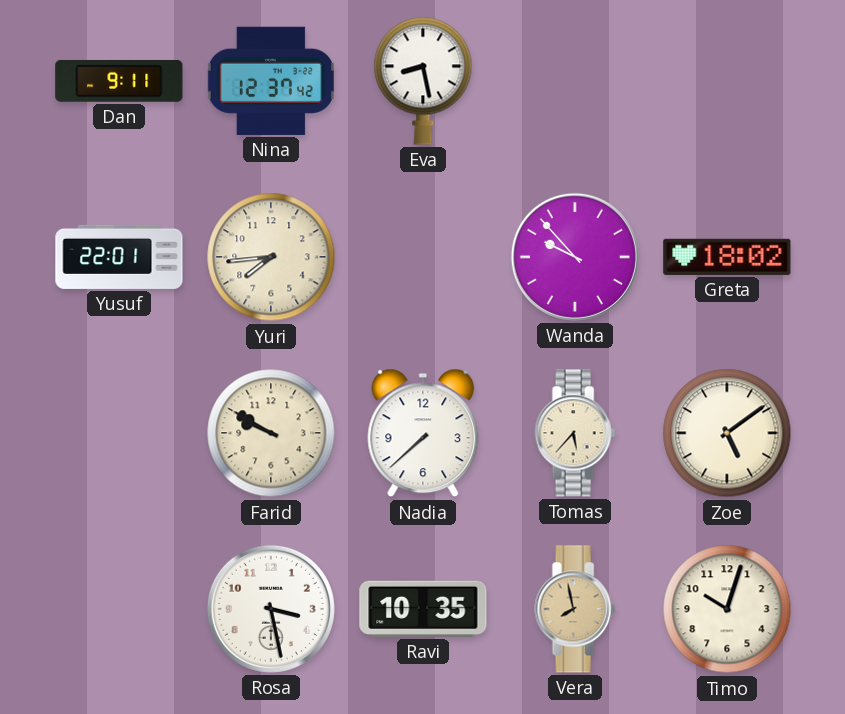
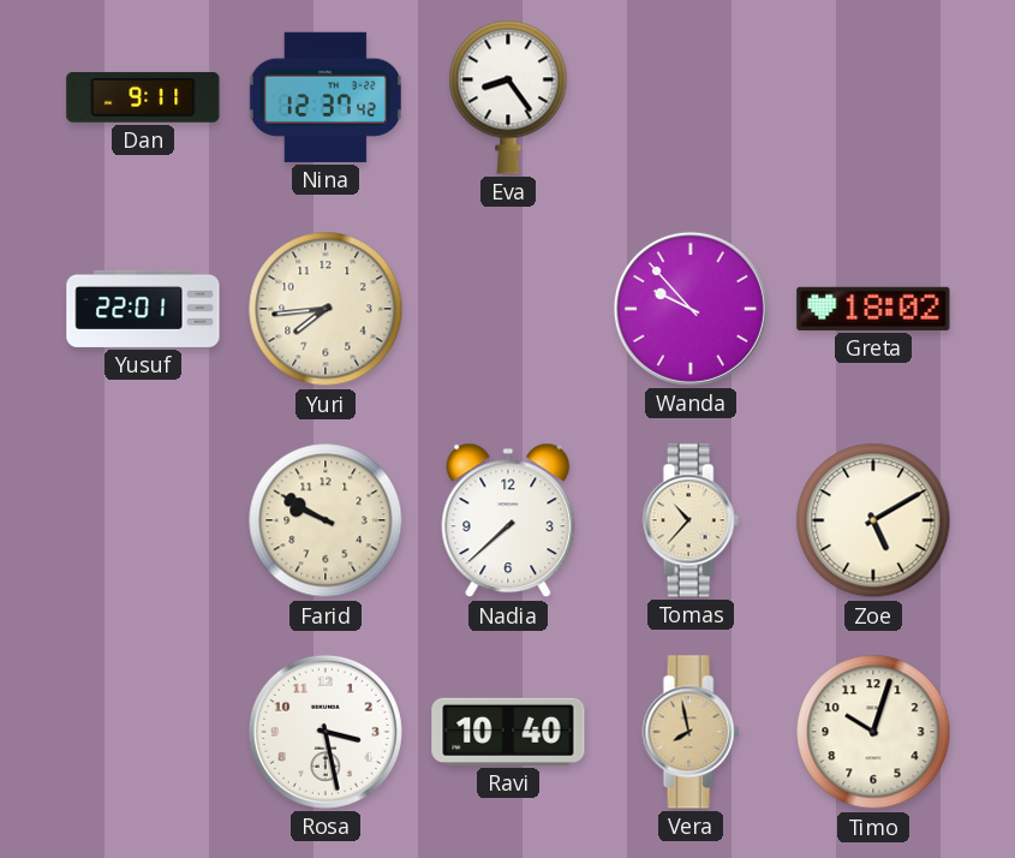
Eva: 8:28 -> 8:24 (508, 97)
Tomas: 5:37 -> 10:37 (691, 520)
Zoe: 5:09 -> 5:10 (873, 520)
Ravi: 10:35 -> 10:40 (508, 732)
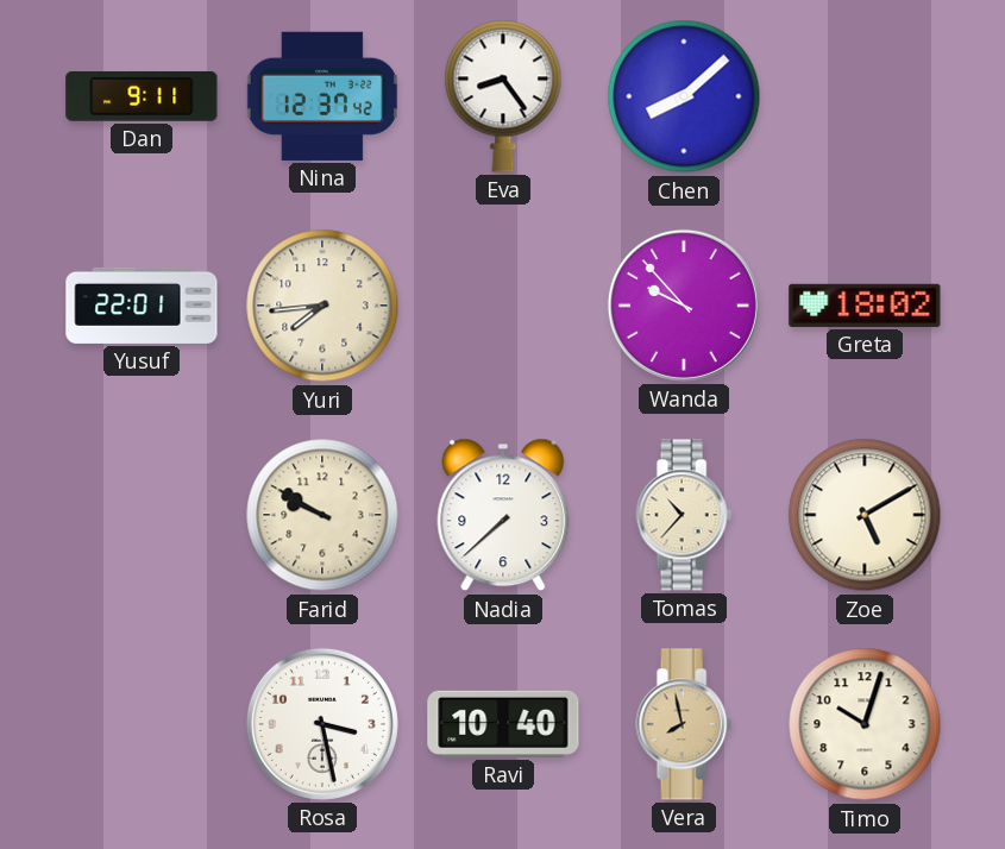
Chen: none -> 8:08 (684, 96)
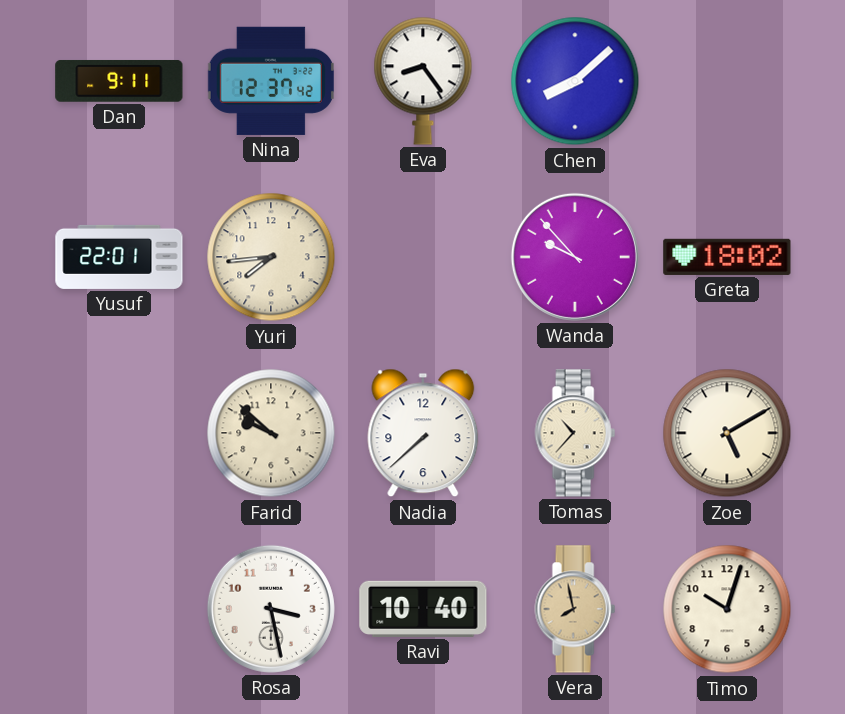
Farid: 9:50 -> 9:52 (271, 433)
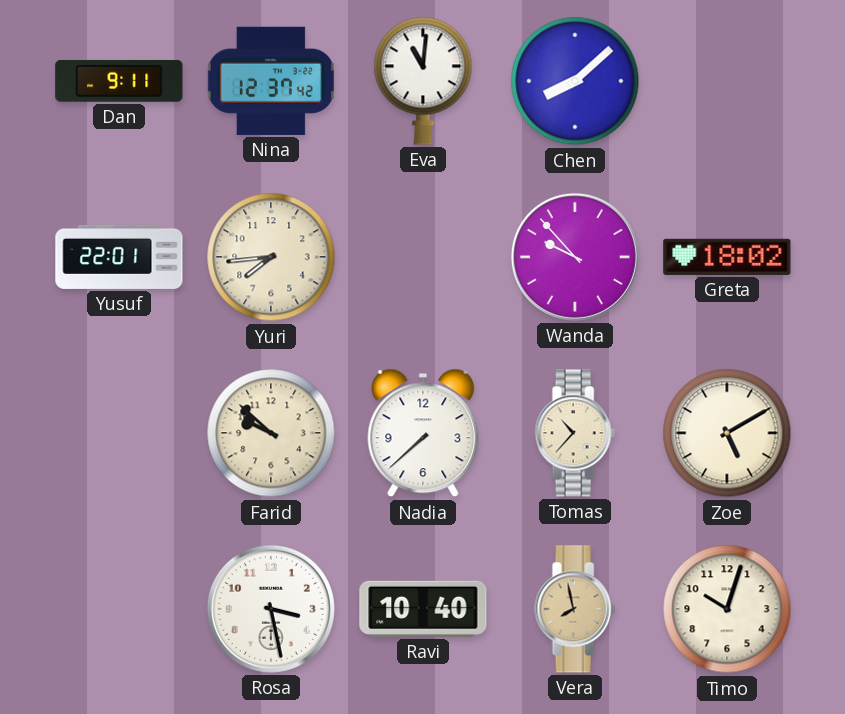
Eva: 8:24 -> 11:01 (423, 81)
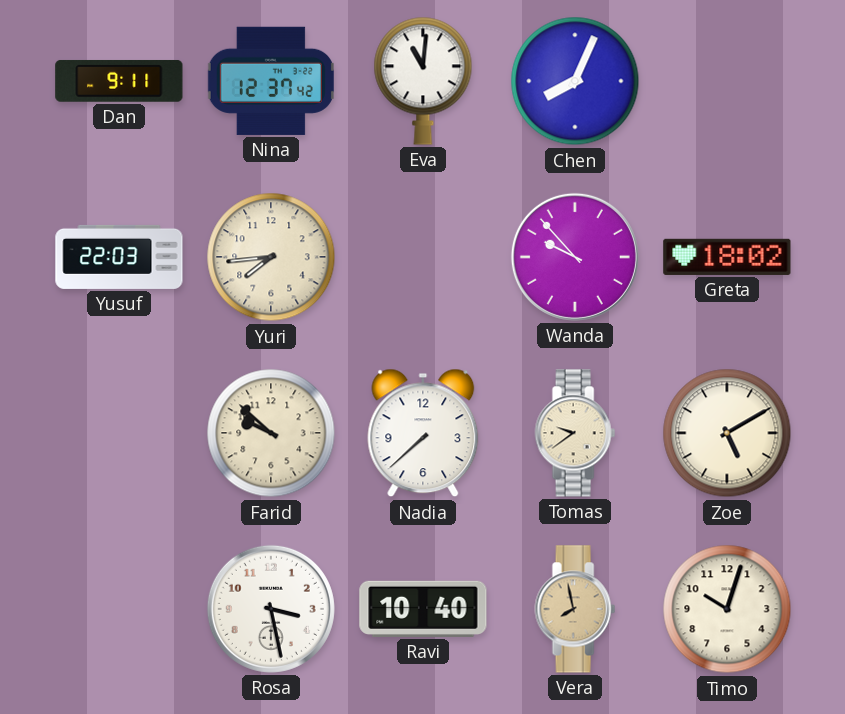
Chen: 8:08 -> 8:04 (575, 81)
Yusuf: 22:01 -> 22:03 (119, 257)
Tomas: 10:37 -> 9:39 (575, 433)
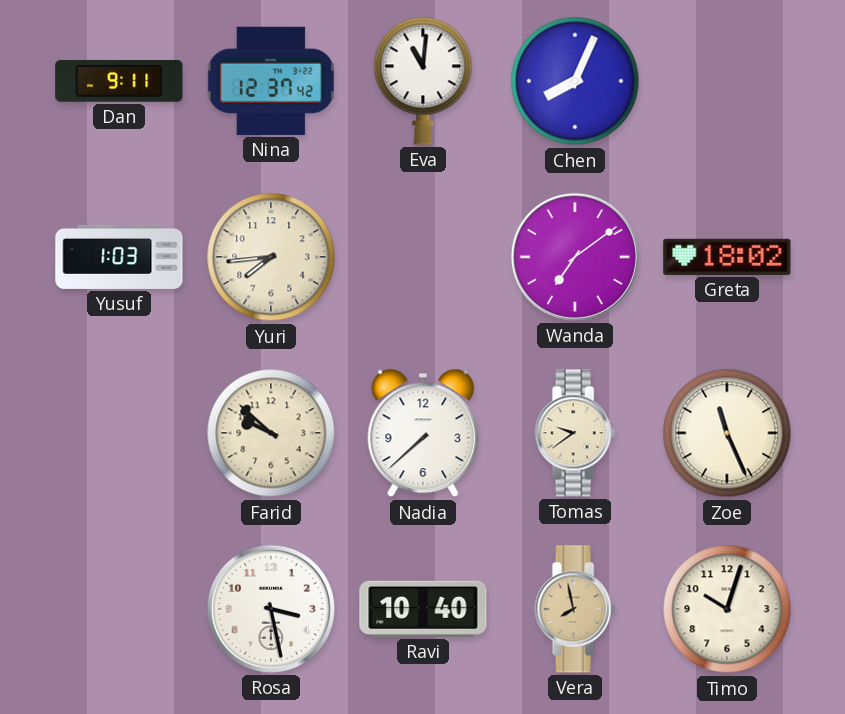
Yusuf: 22:03 -> 1:03 (119, 257)
Wanda: 9:53 -> 7:09 (575, 257)
Zoe: 5:10 -> 11:26 (727, 433)
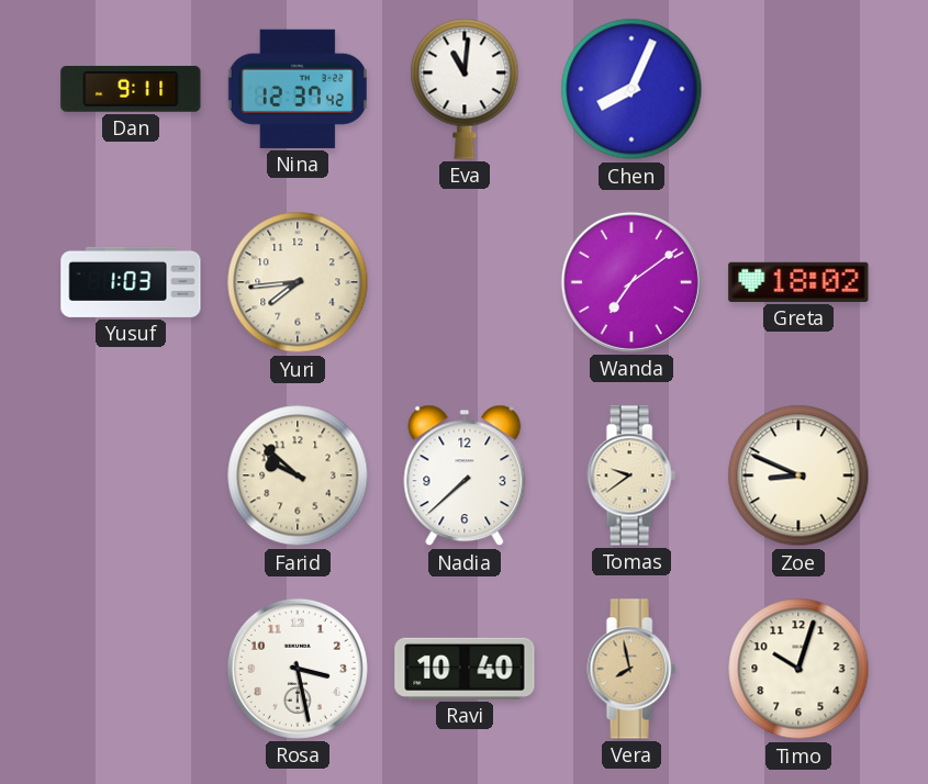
Zoe: 11:26 -> 8:49 (798, 475)
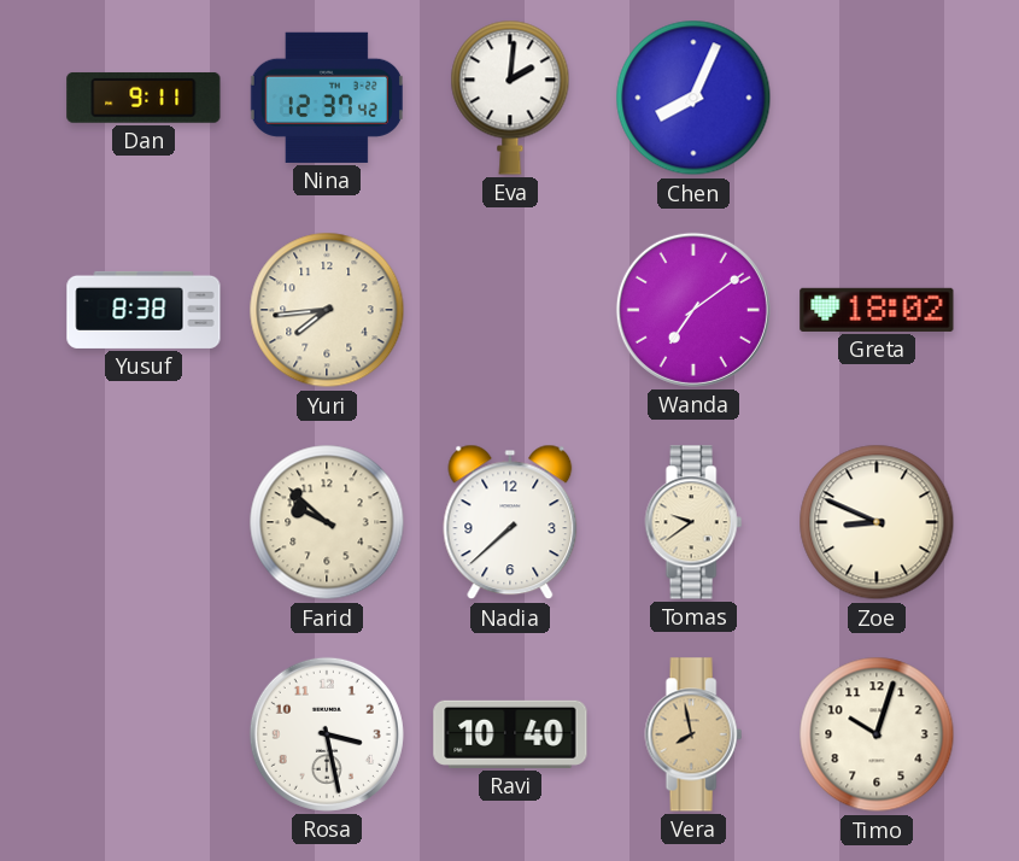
Eva: 11:01 -> 2:01 (510, 98)
Yusuf: 1:03 -> 8:38 (144, 310)
